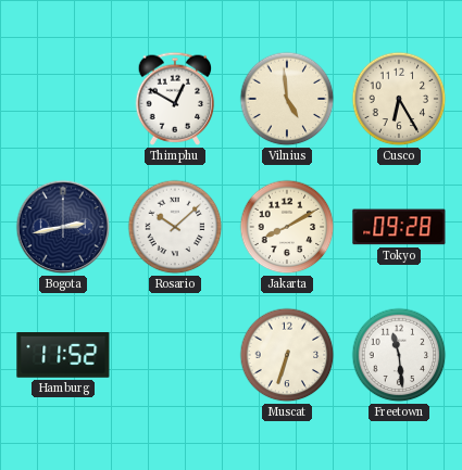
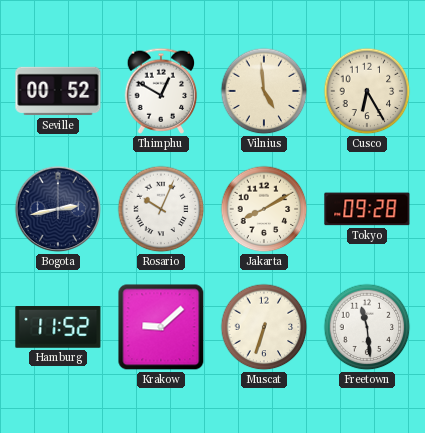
Seville: none -> 00:52 (58, 91)
Rosario: 10:08 -> 10:04 (161, 209)
Krakow: none -> 9:08 (161, 327)
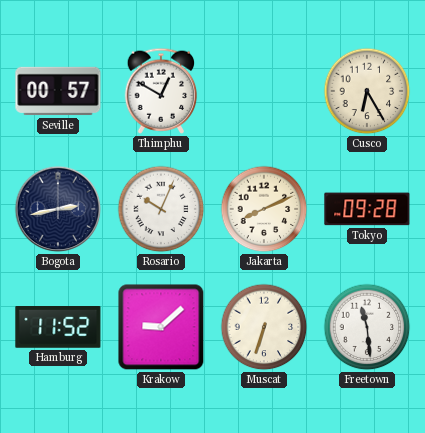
Seville: 00:52 -> 00:57 (58, 91)
Vilnius: 4:59 -> none (264, 91)
Jakarta: 8:10 -> 8:11 (264, 209)
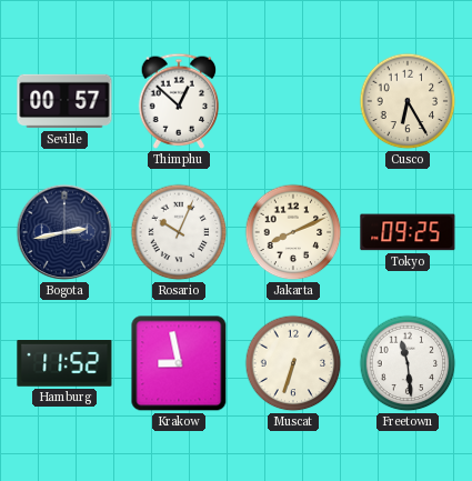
Thimphu: 12:50 -> 12:52 (179, 101)
Tokyo: 09:28 -> 09:25 (408, 232)
Krakow: 9:08 -> 8:58 (179, 363)
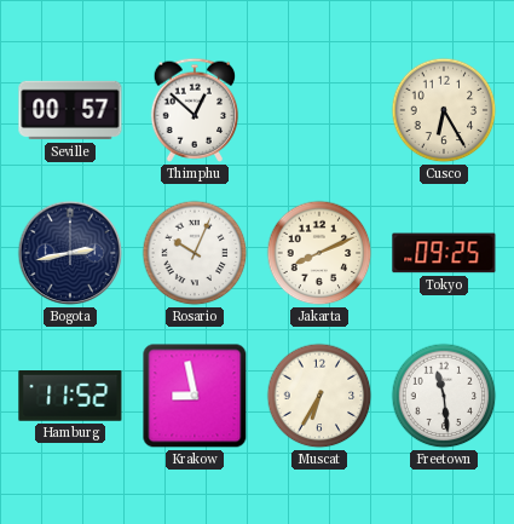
Muscat: 6:33 -> 6:35 (319, 396)
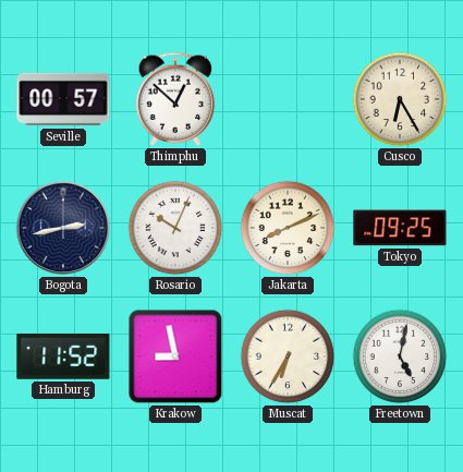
Freetown: 11:29 -> 5:02 (400, 356)
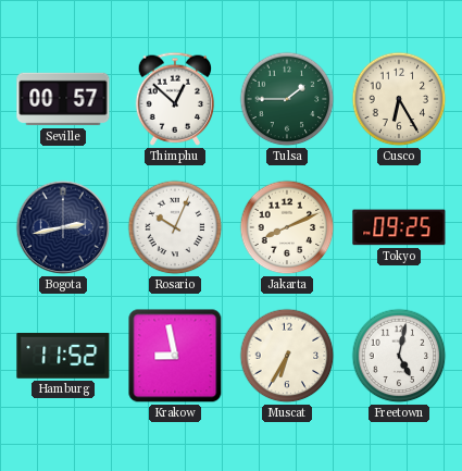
Tulsa: none -> 1:45 (287, 99)
